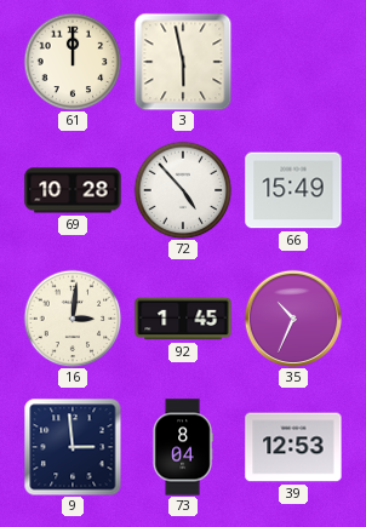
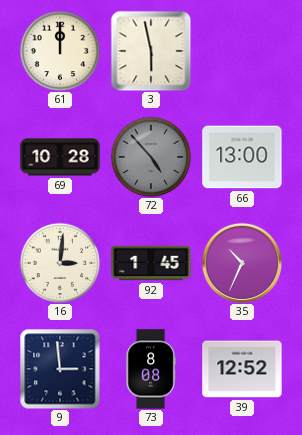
72 dial: white -> grey (151, 157)
66: 15:49 -> 13:00 (242, 157)
73: 8:04 -> 8:08 (151, 369)
39: 12:53 -> 12:52 (242, 369)
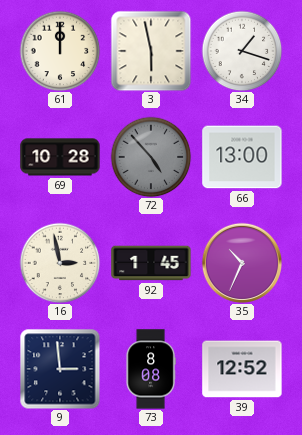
34: none -> 1:18 (242, 51)
16: 3:01 -> 2:58 (60, 263)
